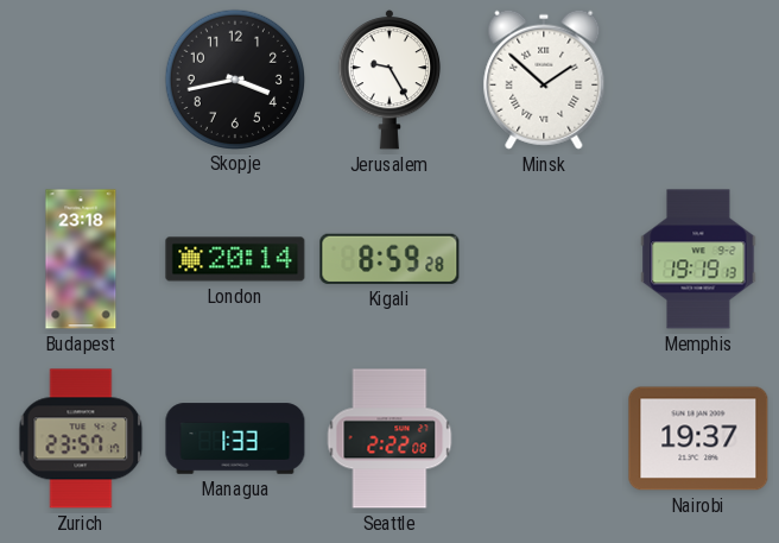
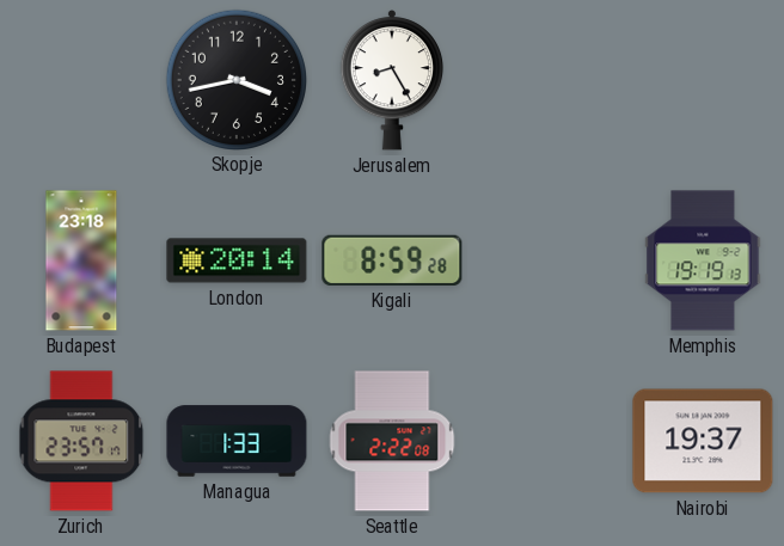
Jerusalem: 9:25 -> 8:25 (392, 81)
Minsk: 1:52 -> none (544, 80)
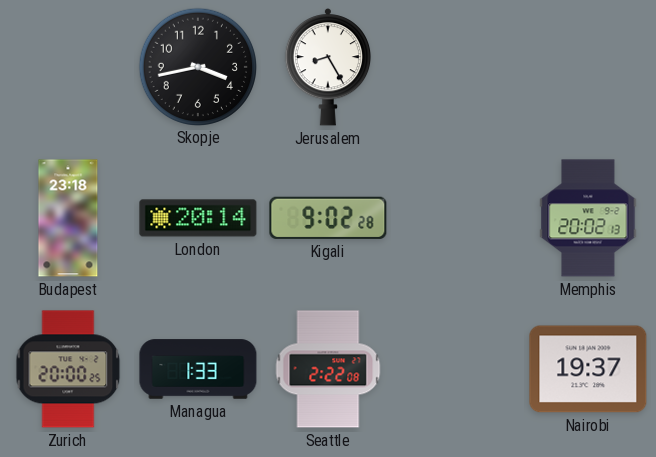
Kigali: 8:59 -> 9:02 (328, 218)
Memphis: 19:19 -> 20:02 (588, 218)
Zurich: 23:57 -> 20:00 (68, 369)
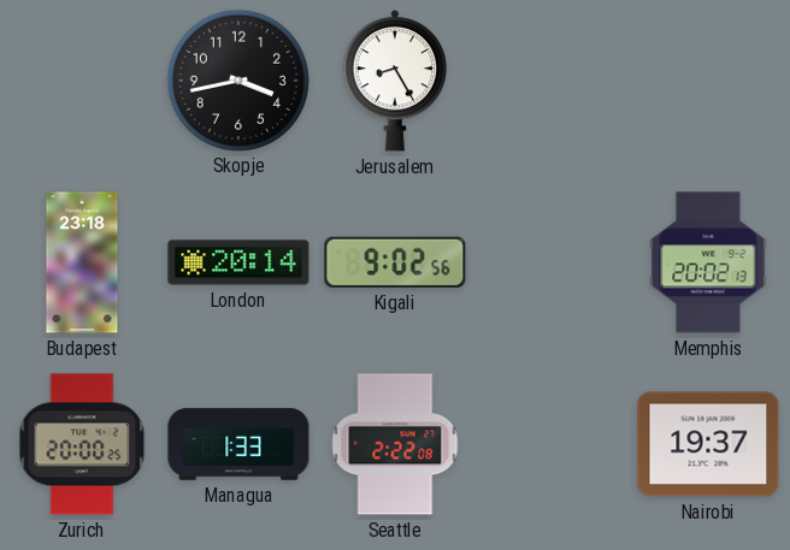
Kigali: 9:02:28 -> 9:02:56 (395, 262)
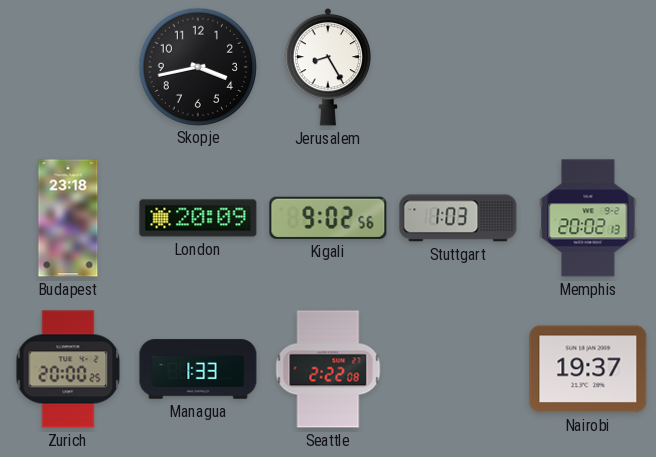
London: 20:14 -> 20:09 (198, 218)
Stuttgart: none -> 1:03 (458, 218)
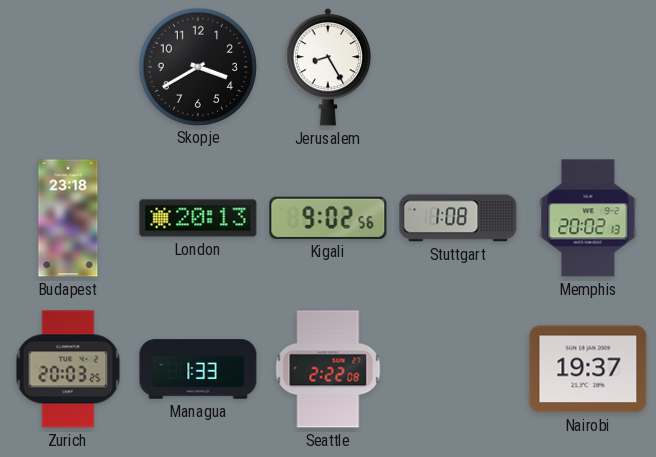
Skopje: 3:43 -> 3:40 (197, 66)
London: 20:09 -> 20:13 (198, 218)
Stuttgart: 1:03 -> 1:08 (458, 218)
Zurich: 20:00 -> 20:03 (68, 369)
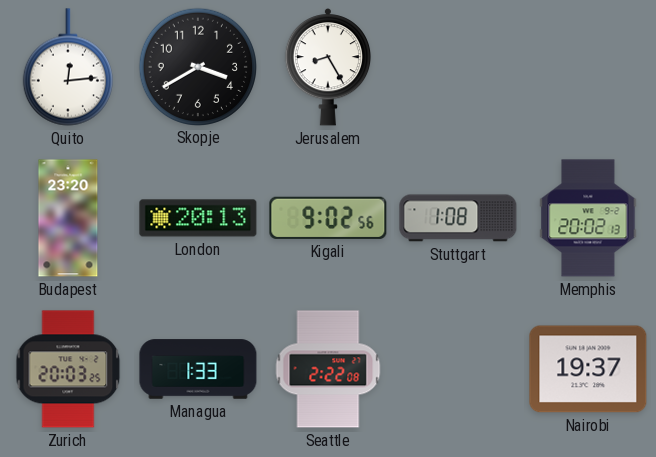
Quito: none -> 12:14 (68, 67)
Budapest: 23:18 -> 23:20 (68, 218)
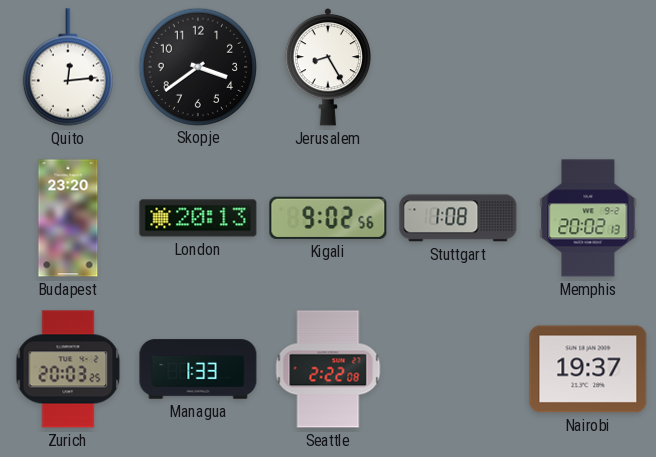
Skopje: 3:40 -> 3:39 (197, 66)
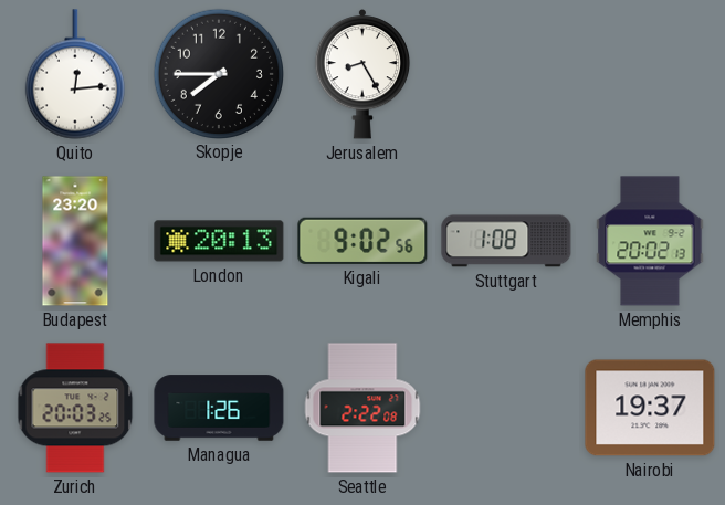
Skopje: 3:39 -> 7:45 (218, 73)
Managua: 1:33 -> 1:26 (219, 408)
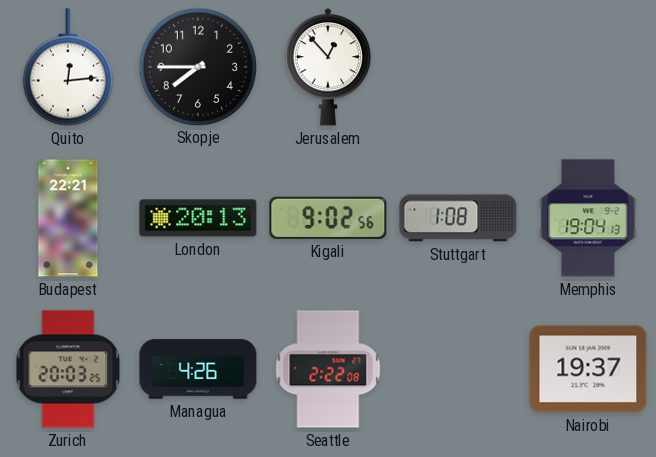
Jerusalem: 8:25 -> 12:53 (328, 68)
Budapest: 23:20 -> 22:21 (68, 218)
Memphis: 20:02 -> 19:04 (588, 218)
Managua: 1:26 -> 4:26 (198, 369)
